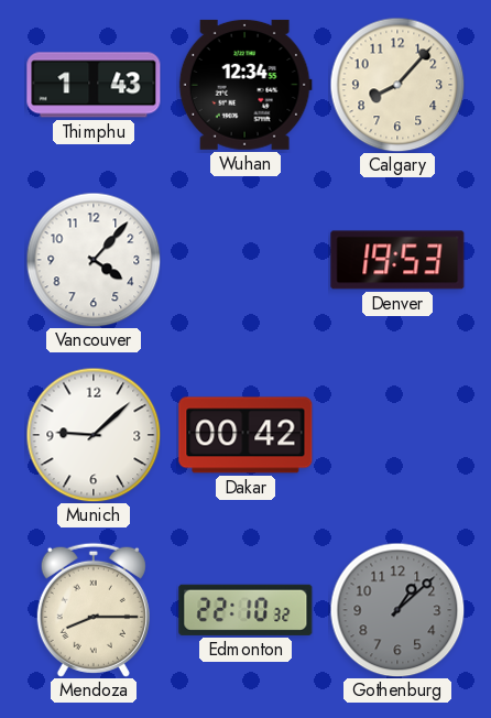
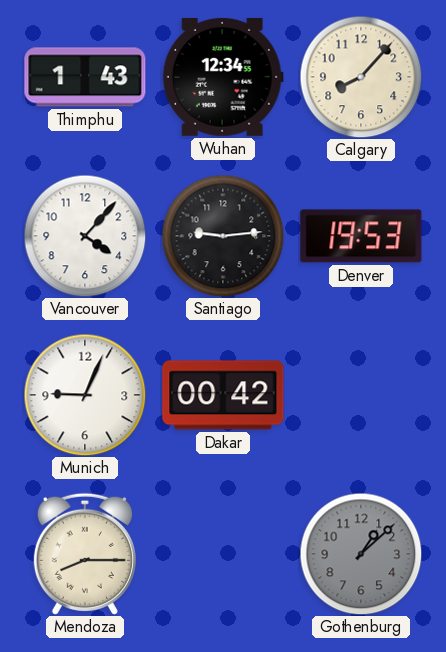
Santiago: none -> 9:14 (223, 236)
Munich: 9:08 -> 9:04 (85, 395)
Edmonton: 22:10 -> none (245, 610)
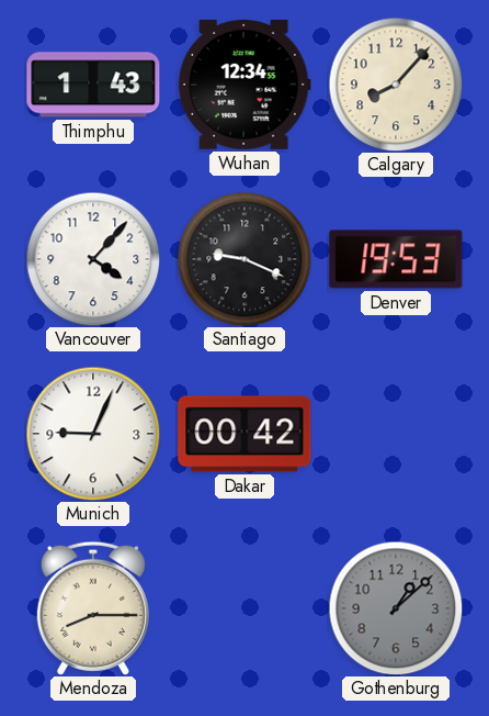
Santiago: 9:14 -> 9:19 (244, 259)
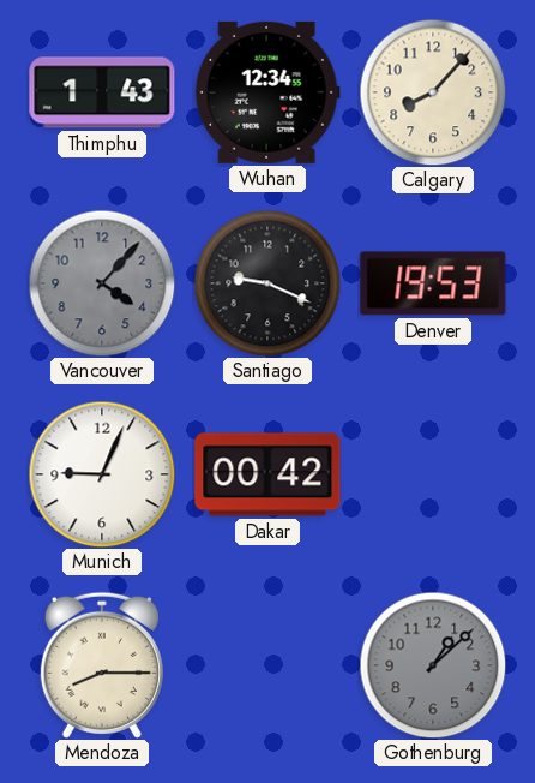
Vancouver dial: white -> grey (102, 283)
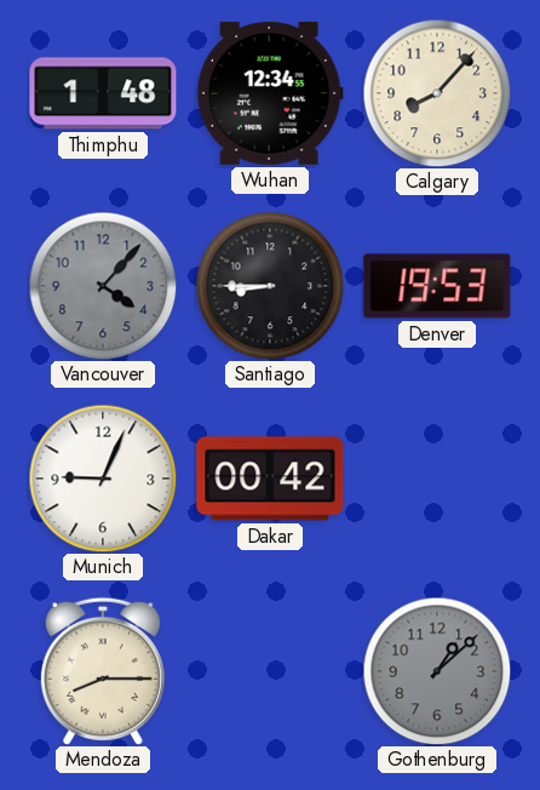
Thimphu: 1:43 -> 1:48 (103, 93)
Santiago: 9:19 -> 8:45 (270, 286)
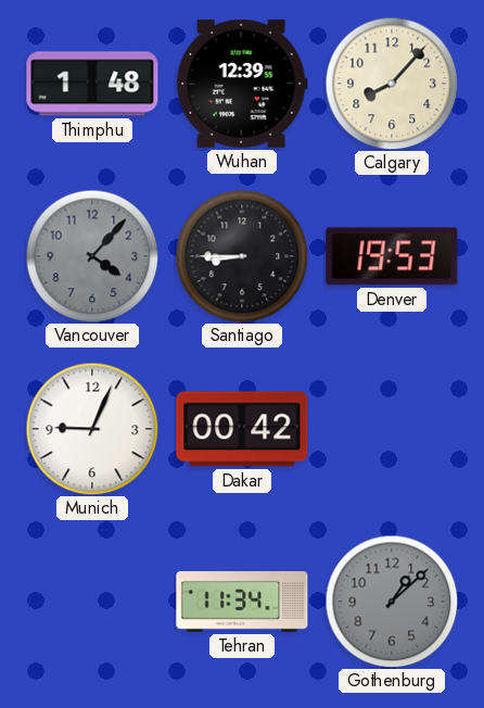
Wuhan: 12:34 -> 12:39 (242, 84)
Mendoza: 8:15 -> none (103, 671)
Tehran: none -> 11:34 (242, 602)
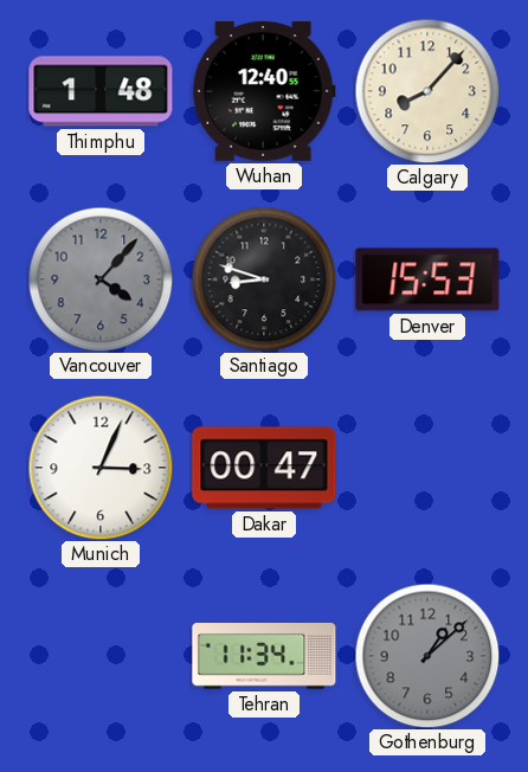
Wuhan: 12:39 -> 12:40 (264, 91)
Santiago: 8:45 -> 8:48 (264, 279)
Denver: 19:53 -> 15:53 (427, 279)
Munich: 9:04 -> 3:04 (101, 468)
Dakar: 00:42 -> 00:47 (264, 468)
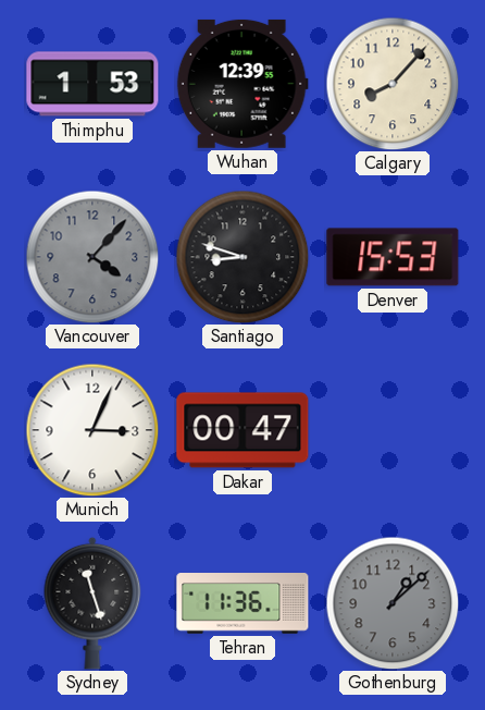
Thimphu: 1:48 -> 1:53 (92, 84)
Wuhan: 12:40 -> 12:39 (242, 84)
Sydney: none -> 11:27 (92, 603)
Tehran: 11:34 -> 11:36 (242, 603)
